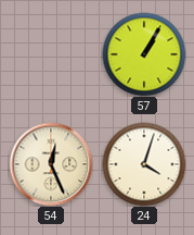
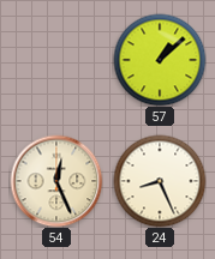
57: 1:05 -> 1:08 (160, 60)
24: 4:03 -> 8:26 (160, 181)
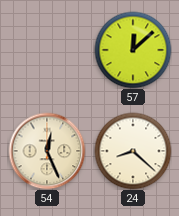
57: 1:08 -> 12:08 (133, 50)
24: 8:26 -> 8:22 (133, 151)
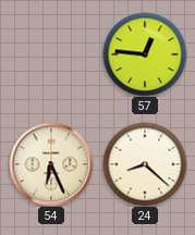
57: 12:08 -> 12:46 (145, 54)
54: 12:26 -> 6:26 (51, 164)
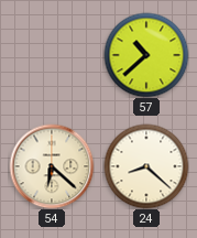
57: 12:46 -> 10:38 (146, 55)
54: 6:26 -> 6:22 (52, 166)
